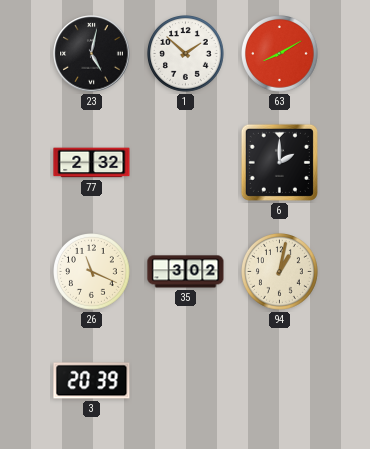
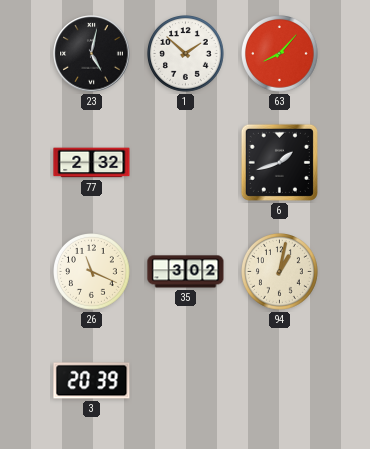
63: 8:10 -> 8:07 (280, 54)
6: 2:00 -> 1:42 (279, 162)
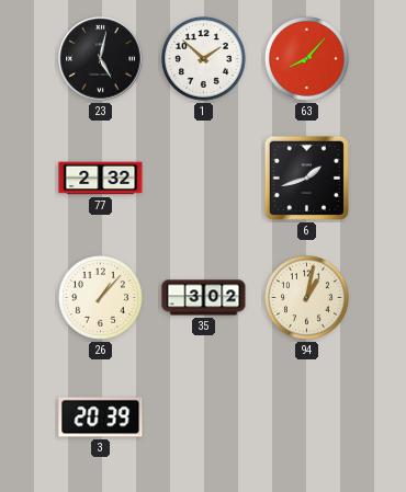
26: 11:19 -> 1:07 (101, 298)
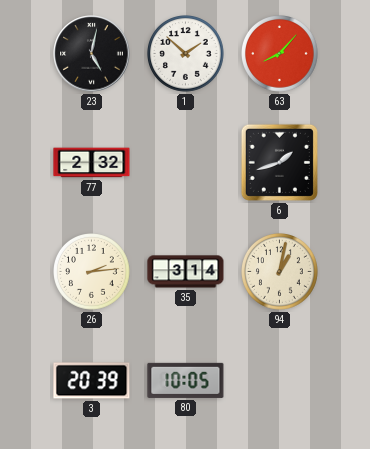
26: 1:07 -> 2:14 (92, 272)
35: 3:02 -> 3:14 (186, 272)
80: none -> 10:05 (186, 380)
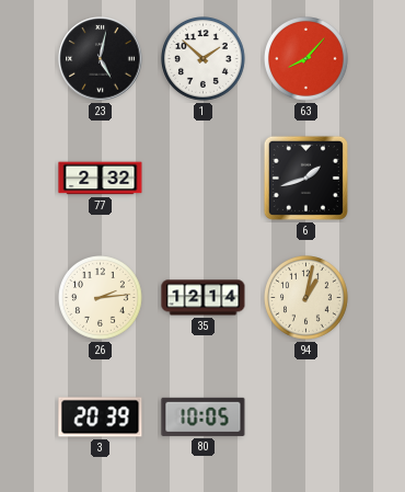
35: 3:14 -> 12:14 (204, 298)
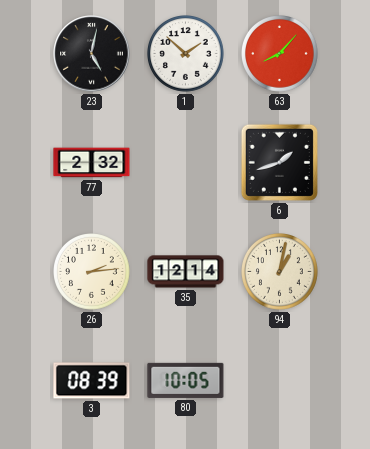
3: 20:39 -> 08:39 (92, 381)
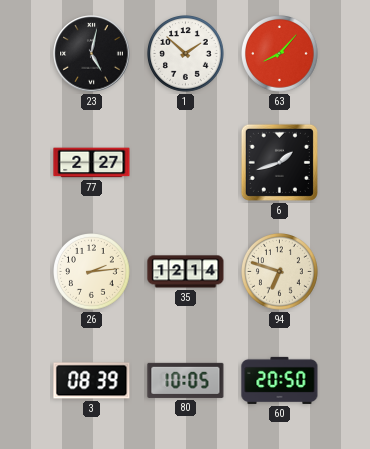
77: 2:32 -> 2:27 (92, 163)
94: 1:02 -> 6:48 (280, 272)
60: none -> 20:50 (280, 380)
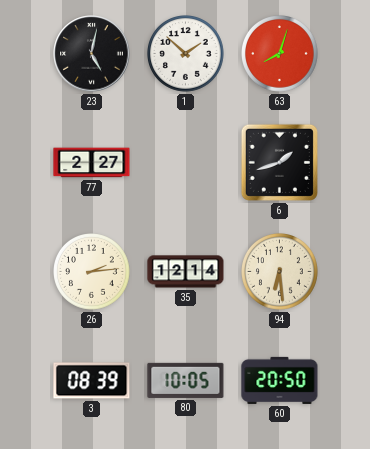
63: 8:07 -> 8:03 (280, 54)
94: 6:48 -> 6:29 (280, 272)
